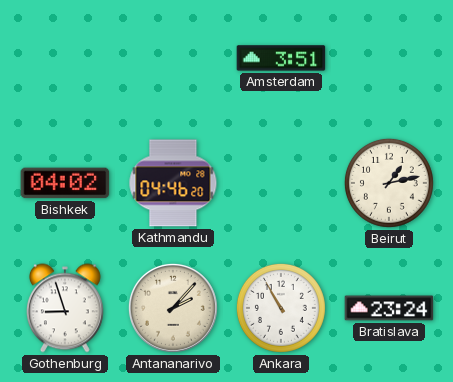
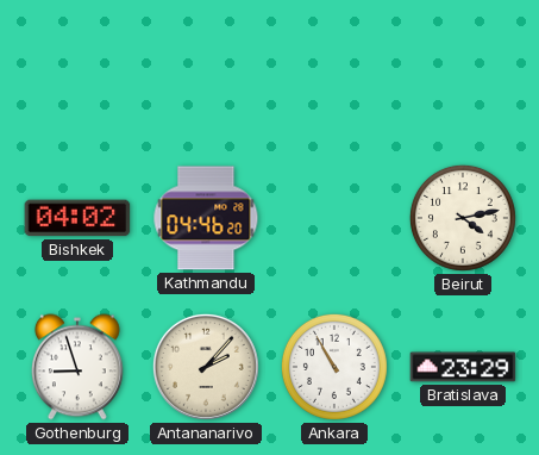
Amsterdam: 3:51 -> none (281, 58)
Beirut: 1:13 -> 4:13 (463, 218)
Bratislava: 23:24 -> 23:29 (463, 367)
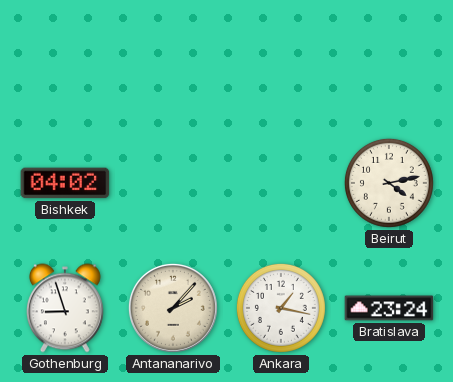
Kathmandu: 04:46 -> none (206, 218)
Ankara: 10:55 -> 1:17 (281, 308)
Bratislava: 23:29 -> 23:24 (389, 308)
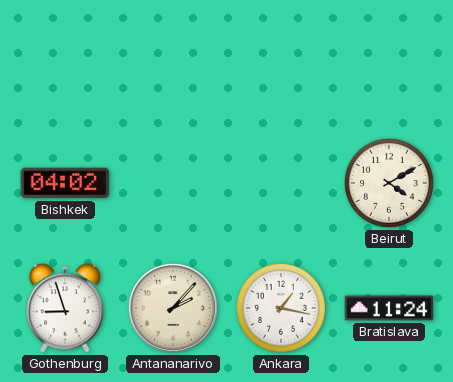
Beirut: 4:13 -> 4:10 (389, 183)
Bratislava: 23:24 -> 11:24 (389, 308)
